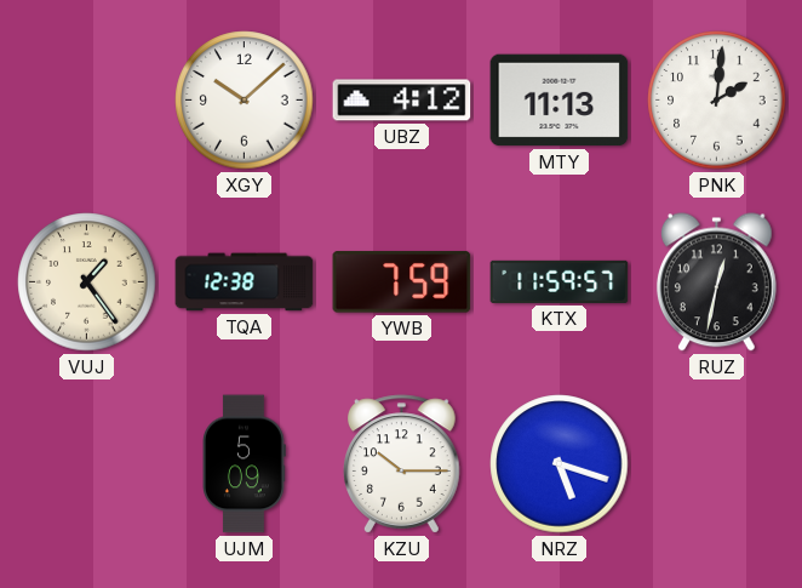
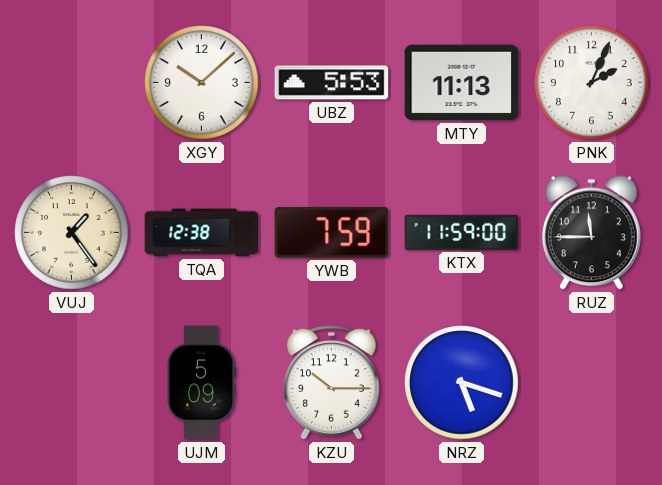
UBZ: 4:12 -> 5:53 (332, 83)
PNK: 2:01 -> 2:04 (592, 83)
KTX: 11:59:57 -> 11:59:00 (462, 232)
RUZ: 12:32 -> 11:45 (591, 233)
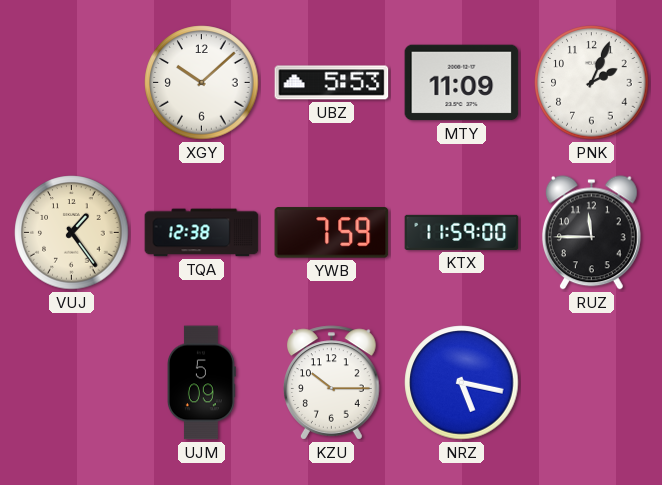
MTY: 11:13 -> 11:09 (462, 83)
NRZ: 5:18 -> 5:17 (462, 383)
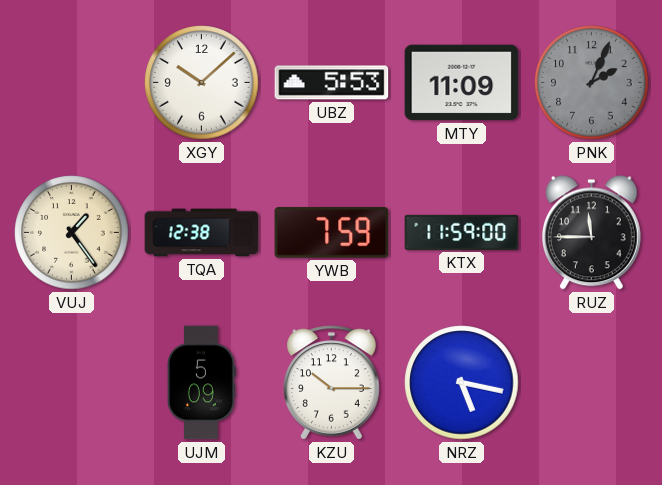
PNK dial: white -> grey (592, 83)
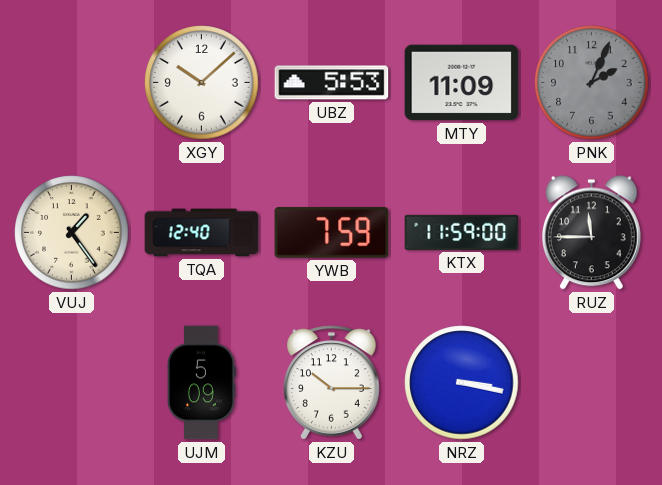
TQA: 12:38 -> 12:40 (202, 233)
NRZ: 5:17 -> 3:17 (462, 383)
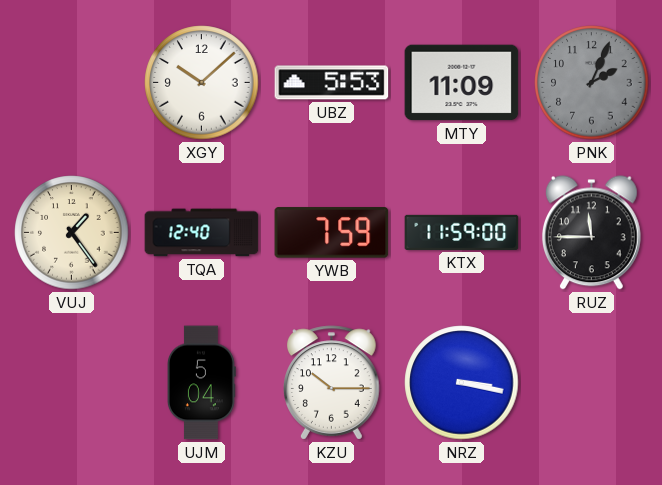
UJM: 5:09 -> 5:04 (202, 383)
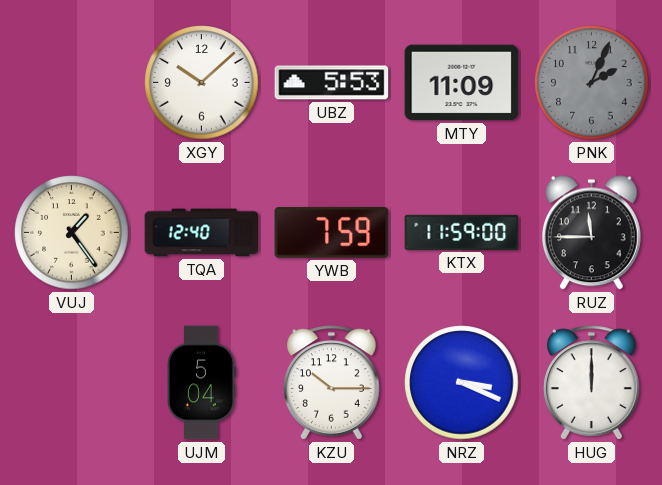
NRZ: 3:17 -> 3:19 (462, 383)
HUG: none -> 12:00 (592, 383)
